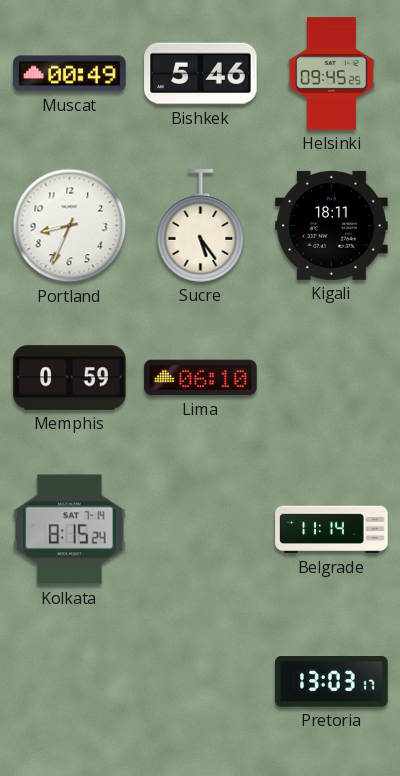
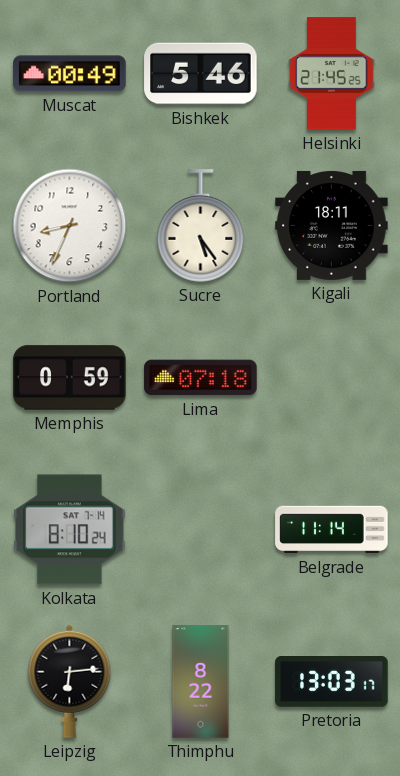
Helsinki: 09:45 -> 21:45 (332, 74)
Lima: 06:10 -> 07:18 (201, 378)
Kolkata: 8:15 -> 8:10 (70, 530)
Leipzig: none -> 6:14 (70, 681)
Thimphu: none -> 8:22 (201, 682)
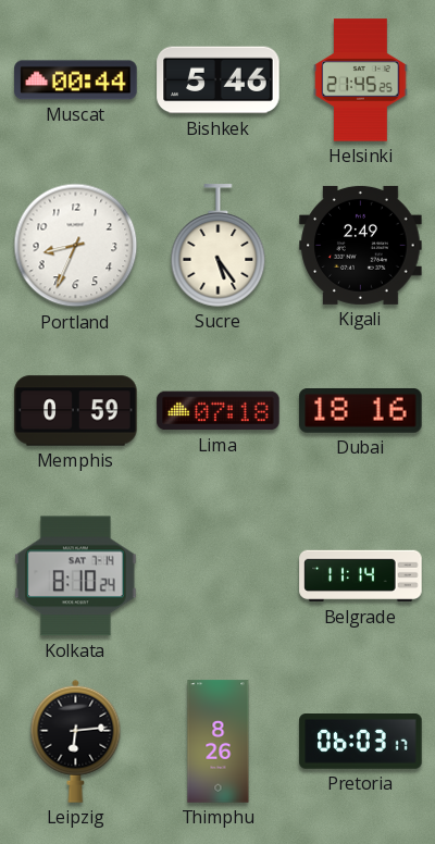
Muscat: 00:49 -> 00:44 (76, 80)
Kigali: 18:11 -> 2:49 (361, 245)
Dubai: none -> 18:16 (361, 410)
Thimphu: 8:22 -> 8:26 (219, 742)
Pretoria: 13:03 -> 06:03 (361, 742)
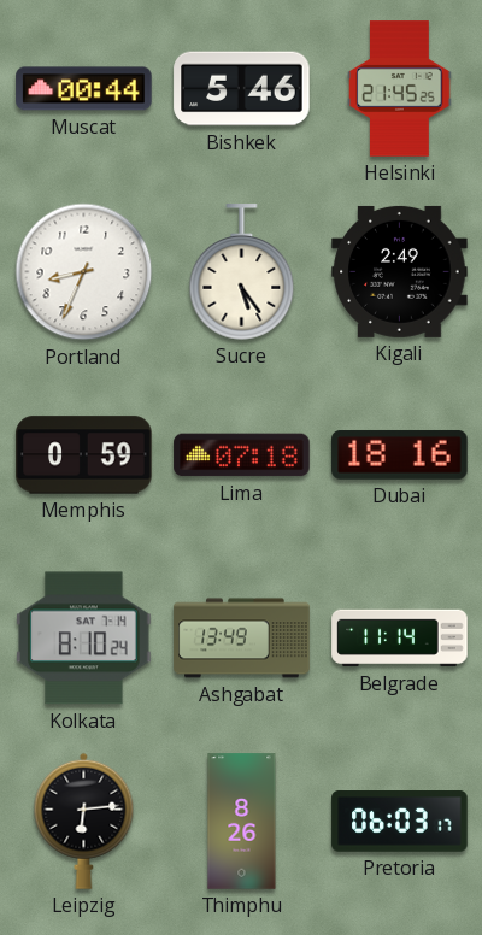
Ashgabat: none -> 13:49 (242, 639)
